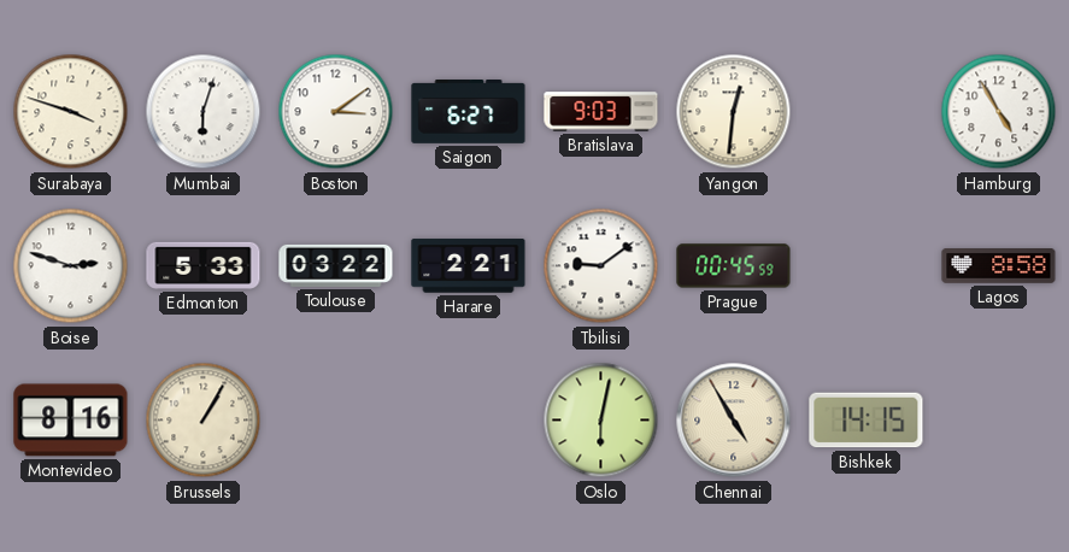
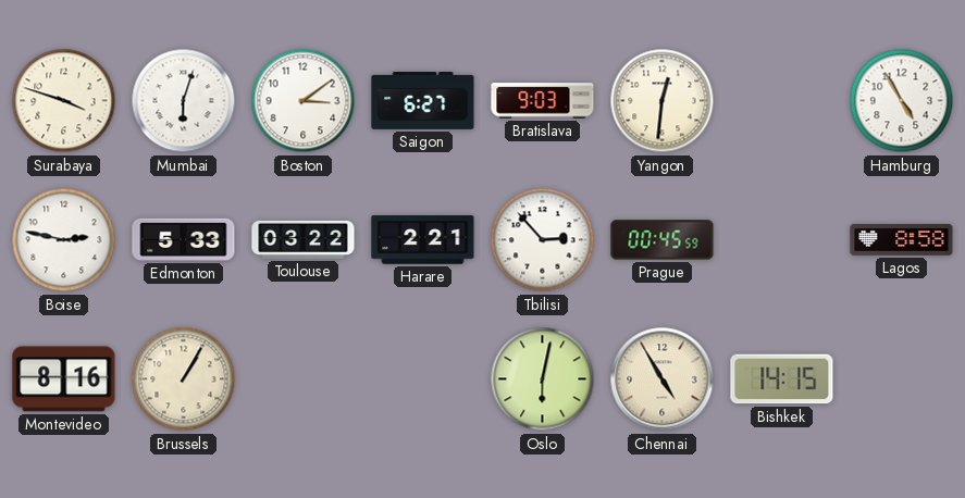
Boise: 2:48 -> 2:47 (64, 240)
Tbilisi: 9:09 -> 2:53 (543, 240)
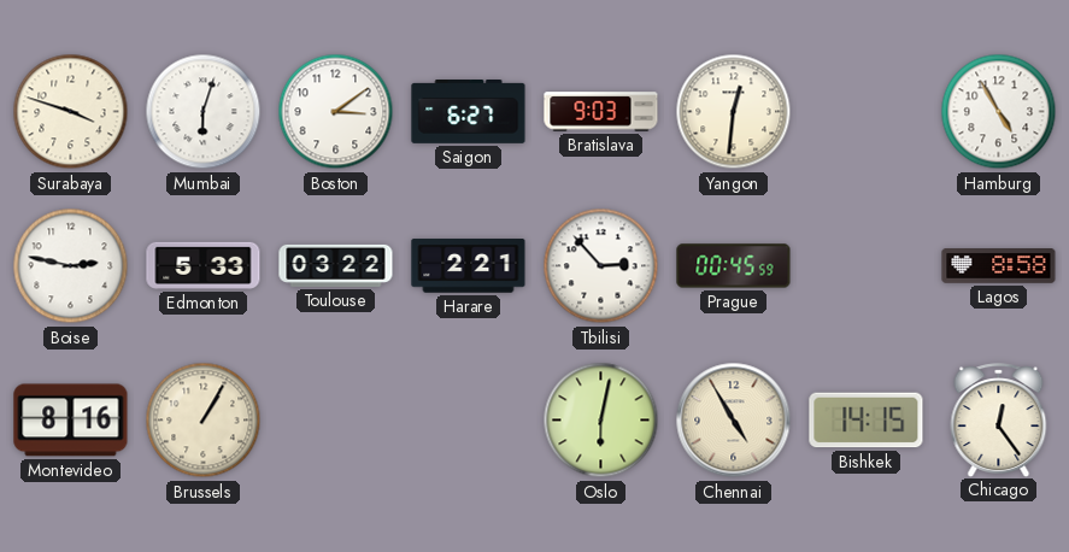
Chicago: none -> 12:24 (999, 419)
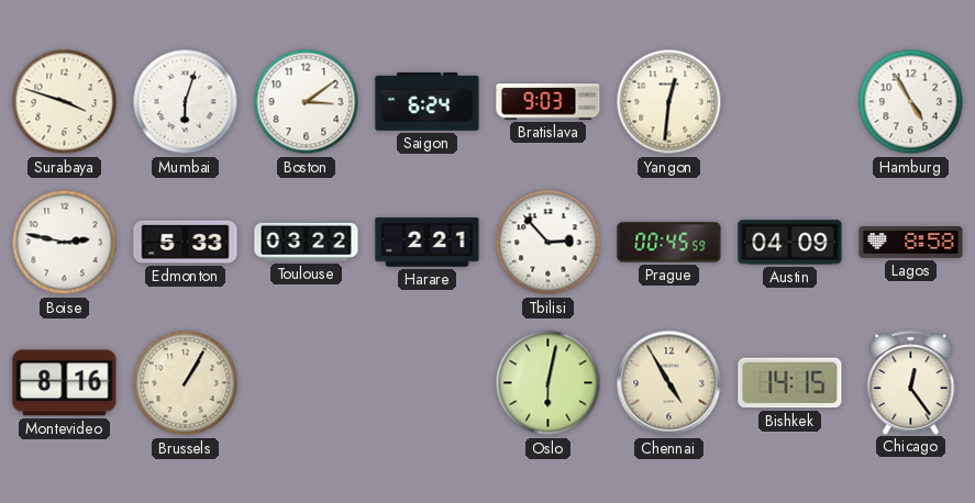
Saigon: 6:27 -> 6:24 (428, 102)
Austin: none -> 04:09 (790, 243)
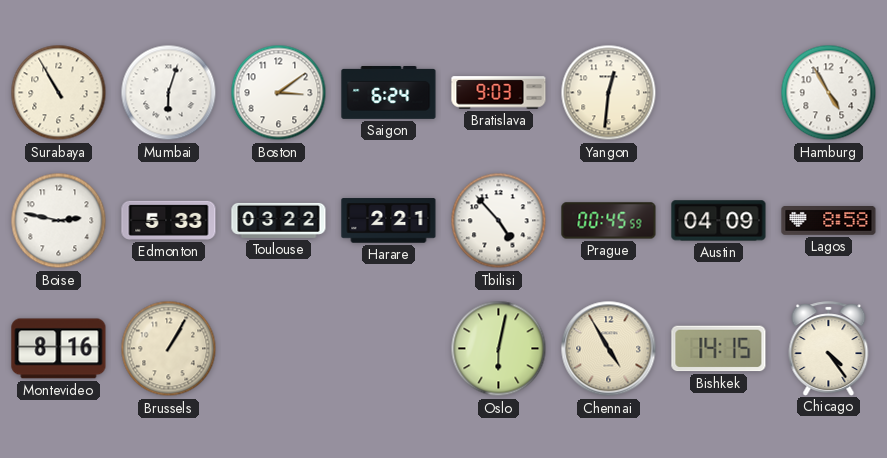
Surabaya: 3:48 -> 10:55 (59, 93)
Tbilisi: 2:53 -> 4:53 (499, 221)
Chicago: 12:24 -> 4:24 (829, 348)
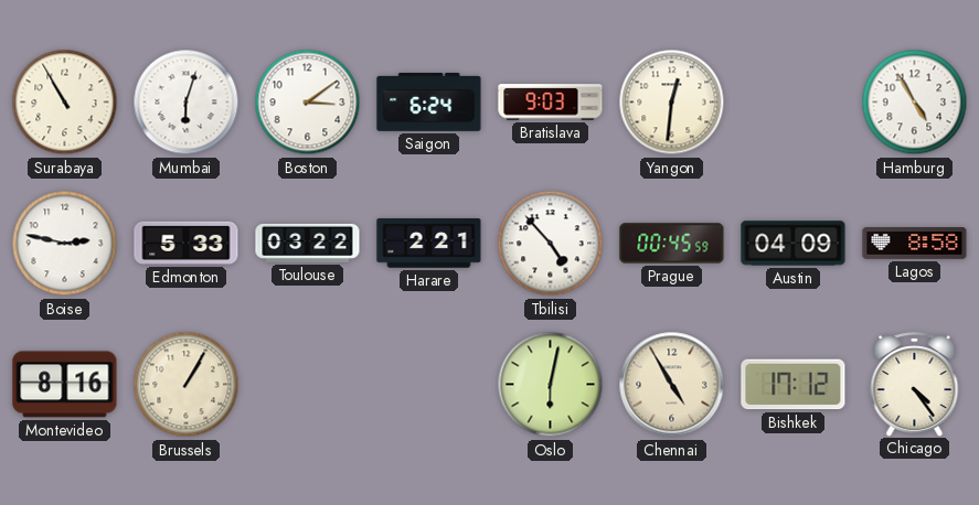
Bishkek: 14:15 -> 17:12 (794, 385)
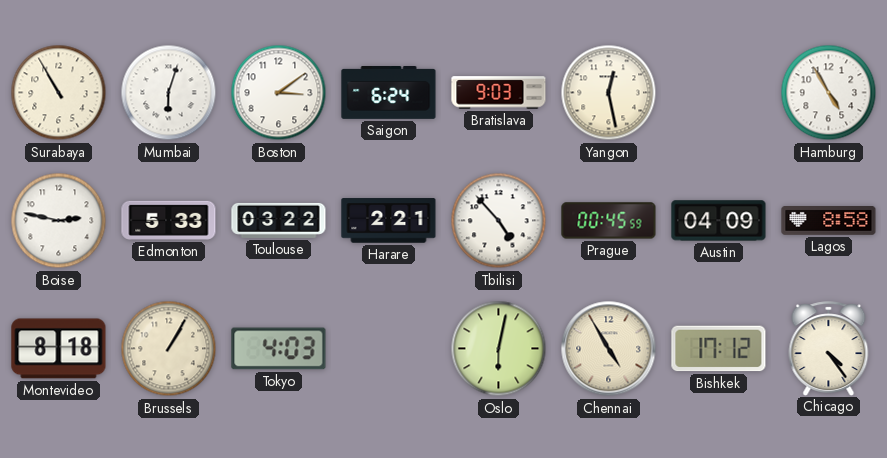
Yangon: 12:31 -> 12:28 (609, 93)
Montevideo: 8:16 -> 8:18 (59, 349)
Tokyo: none -> 4:03 (279, 349)
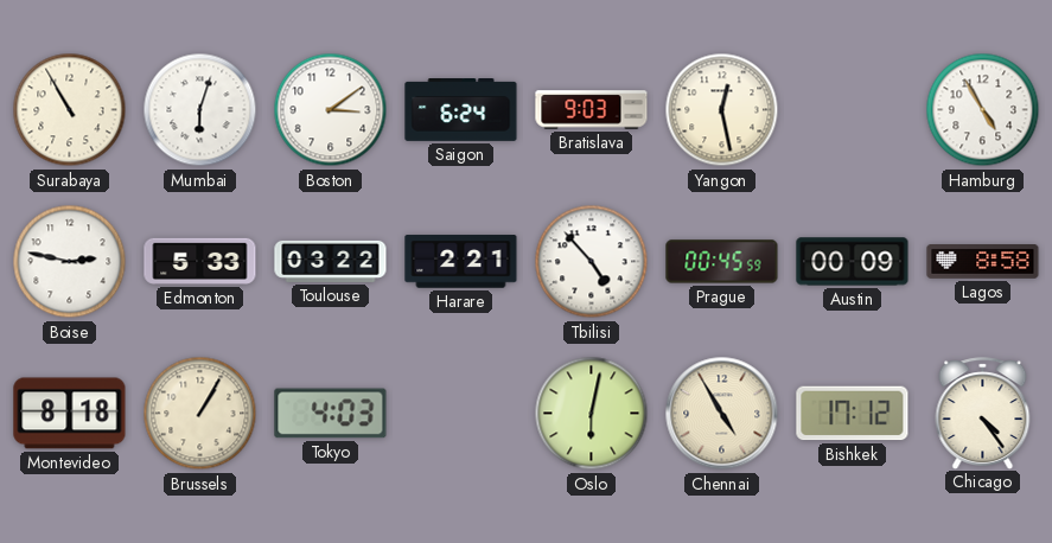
Austin: 04:09 -> 00:09 (853, 262)
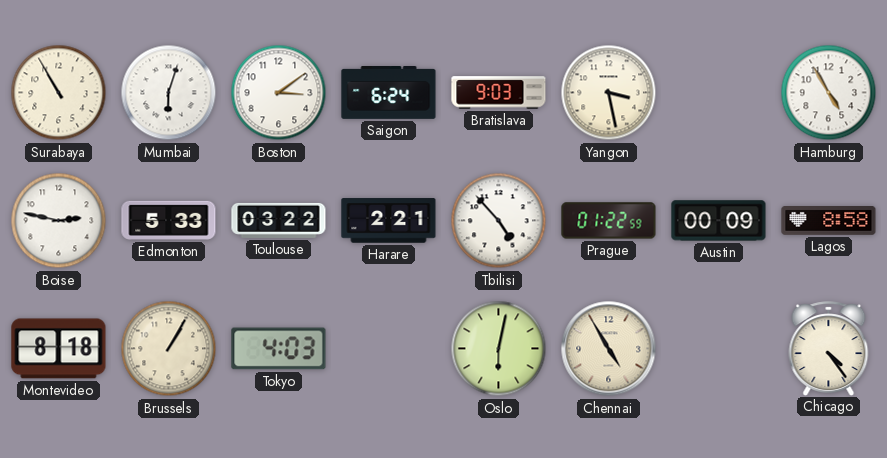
Yangon: 12:28 -> 3:28 (609, 93)
Prague: 00:45 -> 01:22 (609, 221)
Bishkek: 17:12 -> none (853, 414)
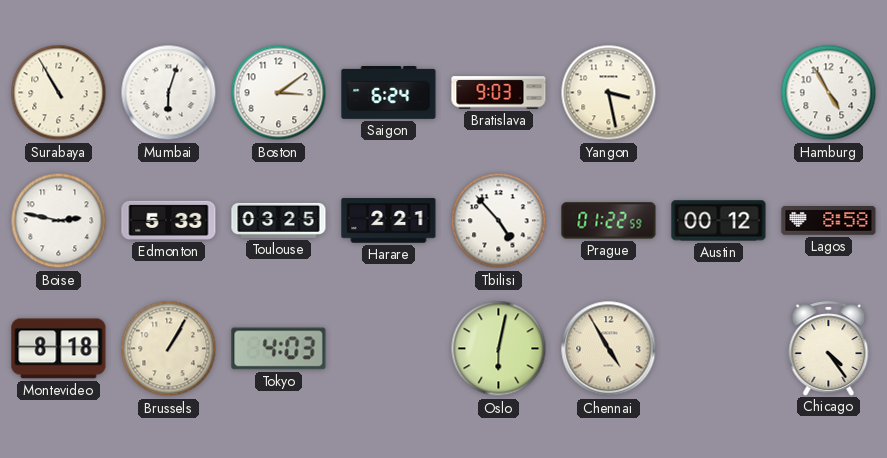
Toulouse: 03:22 -> 03:25 (279, 220)
Austin: 00:09 -> 00:12 (719, 221)
